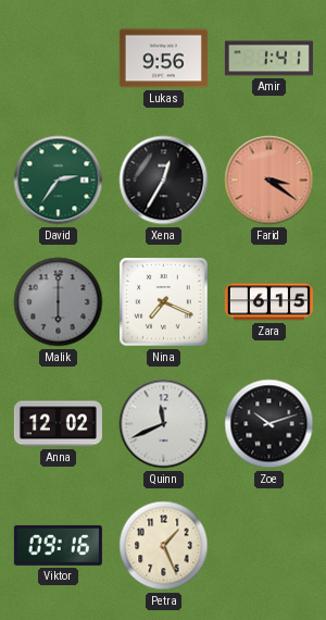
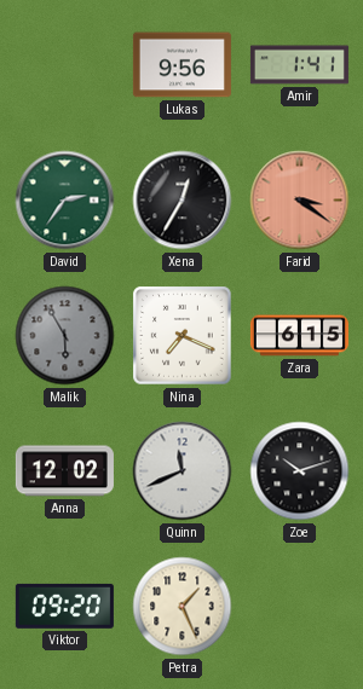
Malik: 6:00 -> 5:55 (65, 336)
Viktor: 09:16 -> 09:20 (64, 606)
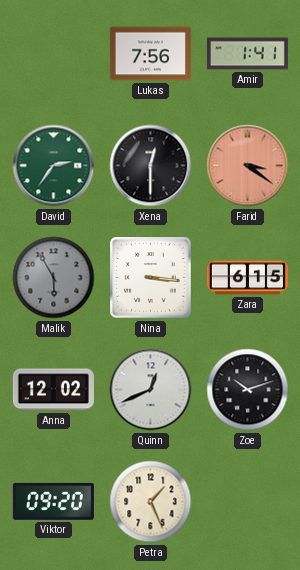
Lukas: 9:56 -> 7:56 (150, 54)
Xena: 12:35 -> 12:30 (151, 166)
Nina: 7:19 -> 3:16 (151, 278)
Quinn: 11:41 -> 12:41 (151, 390)
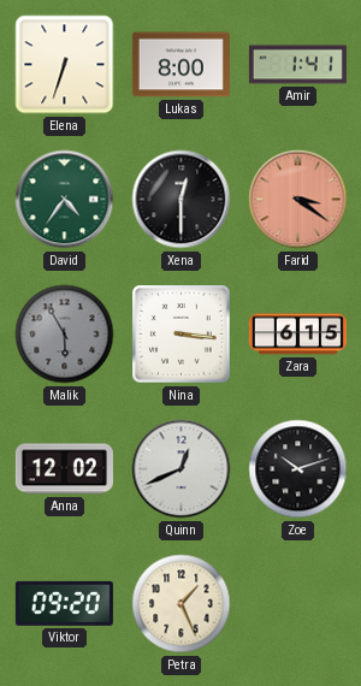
Elena: none -> 6:33 (65, 65)
Lukas: 7:56 -> 8:00 (180, 65)
David: 2:36 -> 4:36 (65, 200)
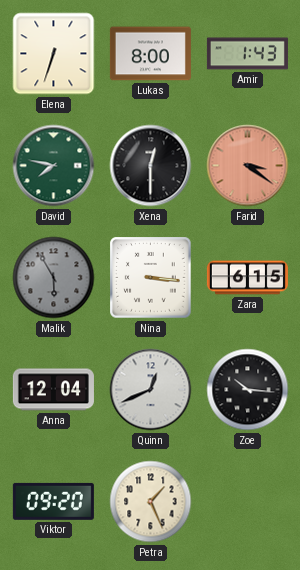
Amir: 1:41 -> 1:43 (247, 54)
David: 4:36 -> 7:47 (54, 166)
Anna: 12:02 -> 12:04 (53, 390)
Zoe: 10:12 -> 10:16 (248, 390)
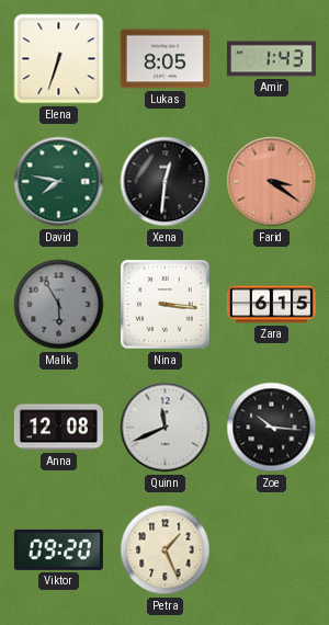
Lukas: 8:00 -> 8:05 (164, 59)
Xena: 12:30 -> 12:31 (166, 182)
Anna: 12:04 -> 12:08 (58, 428)
Quinn: 12:41 -> 11:41 (166, 428)
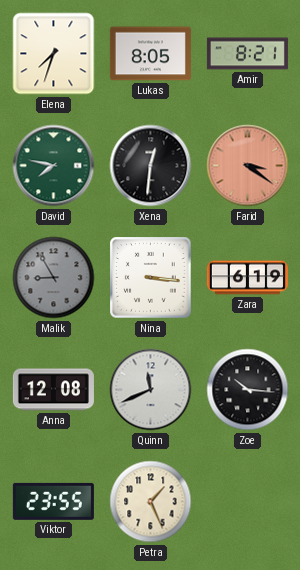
Elena: 6:33 -> 7:33 (54, 54)
Amir: 1:43 -> 8:21 (247, 54)
Malik: 5:55 -> 8:55 (54, 278)
Zara: 6:15 -> 6:19 (247, 278)
Viktor: 09:20 -> 23:55 (53, 501)
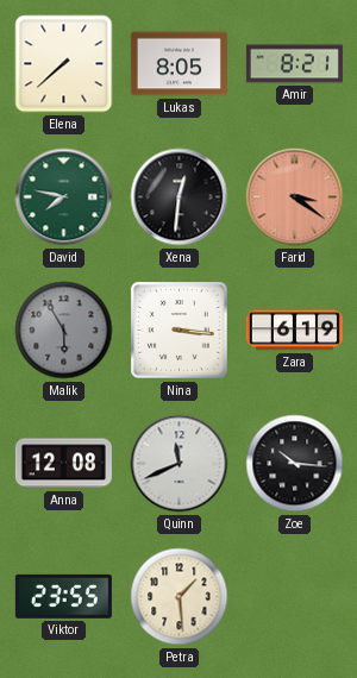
Elena: 7:33 -> 7:38 (64, 64)
Malik: 8:55 -> 5:55 (64, 331)
Petra: 1:26 -> 1:29 (180, 597)
